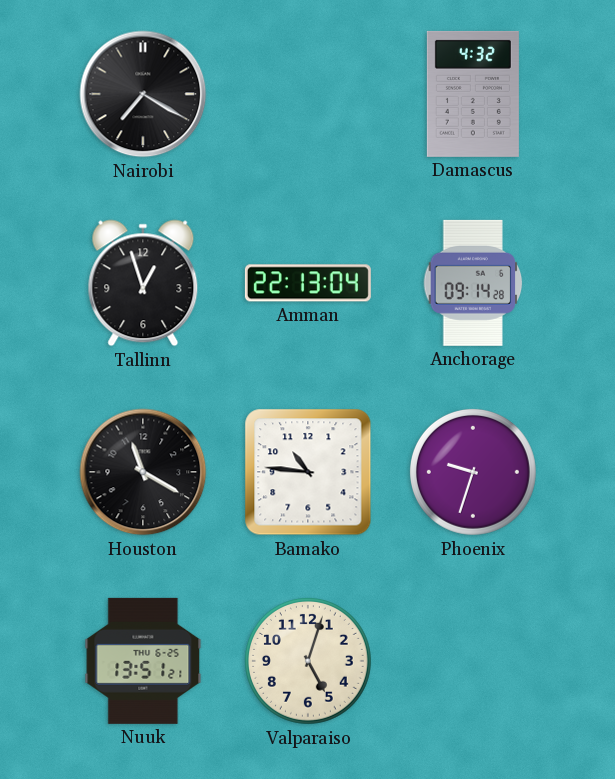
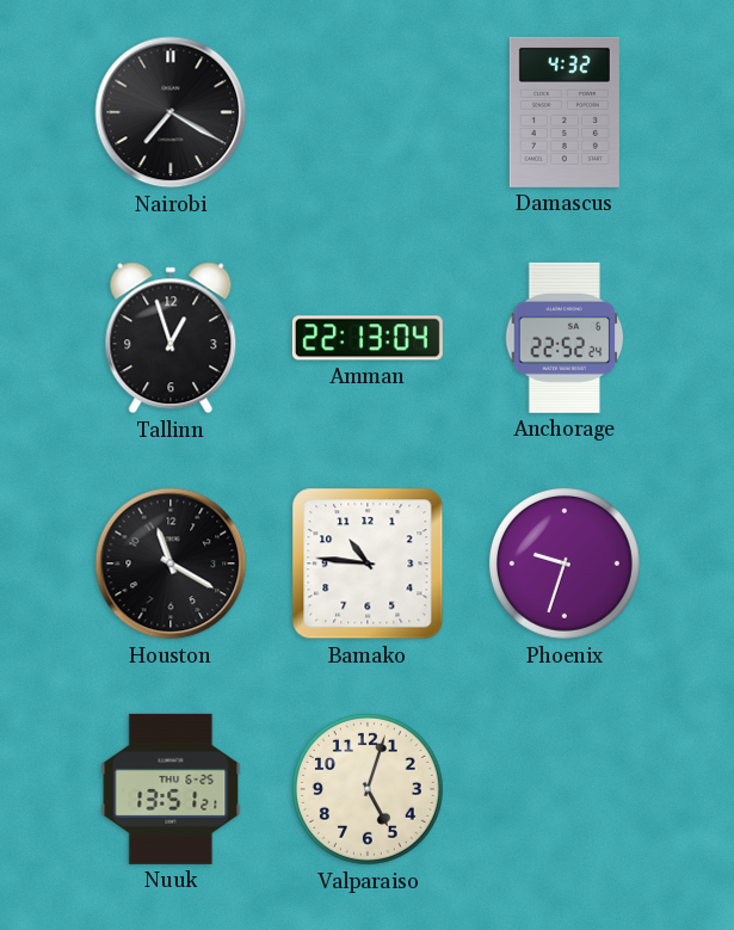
Anchorage: 09:14 -> 22:52 (565, 338)
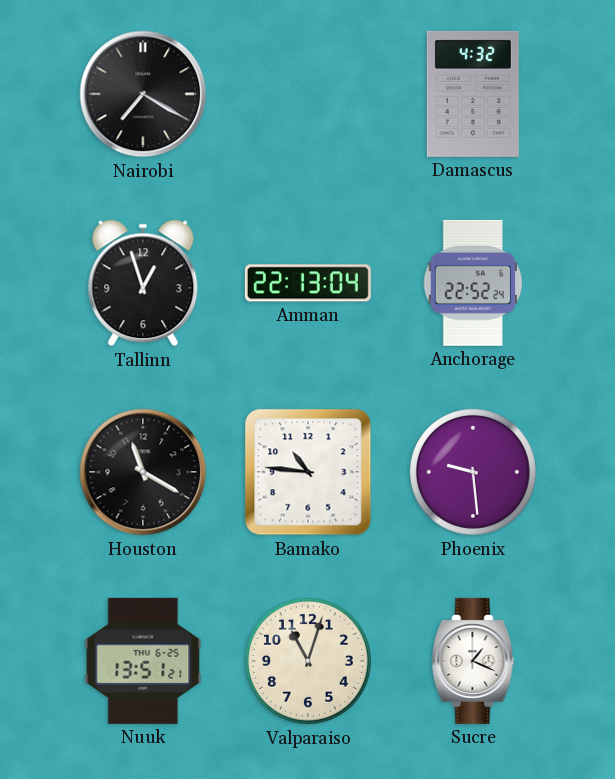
Phoenix: 9:33 -> 9:29 (473, 472)
Valparaiso: 5:03 -> 11:03 (308, 661)
Sucre: none -> 1:19 (473, 661)
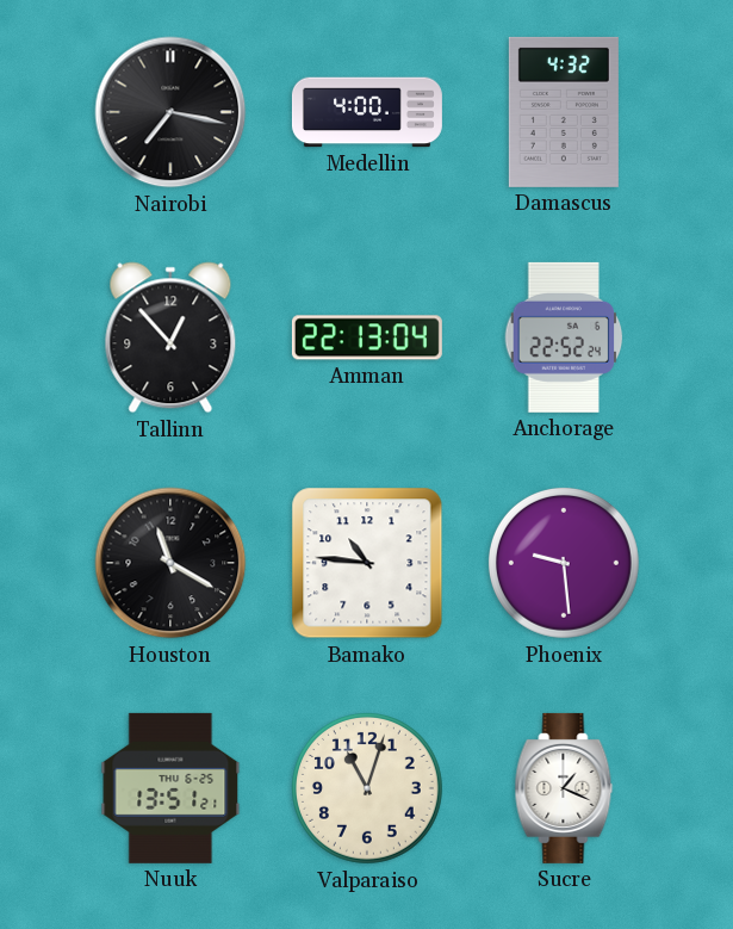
Nairobi: 7:20 -> 7:17 (170, 112)
Medellin: none -> 4:00 (367, 112)
Tallinn: 12:57 -> 12:53 (170, 337)
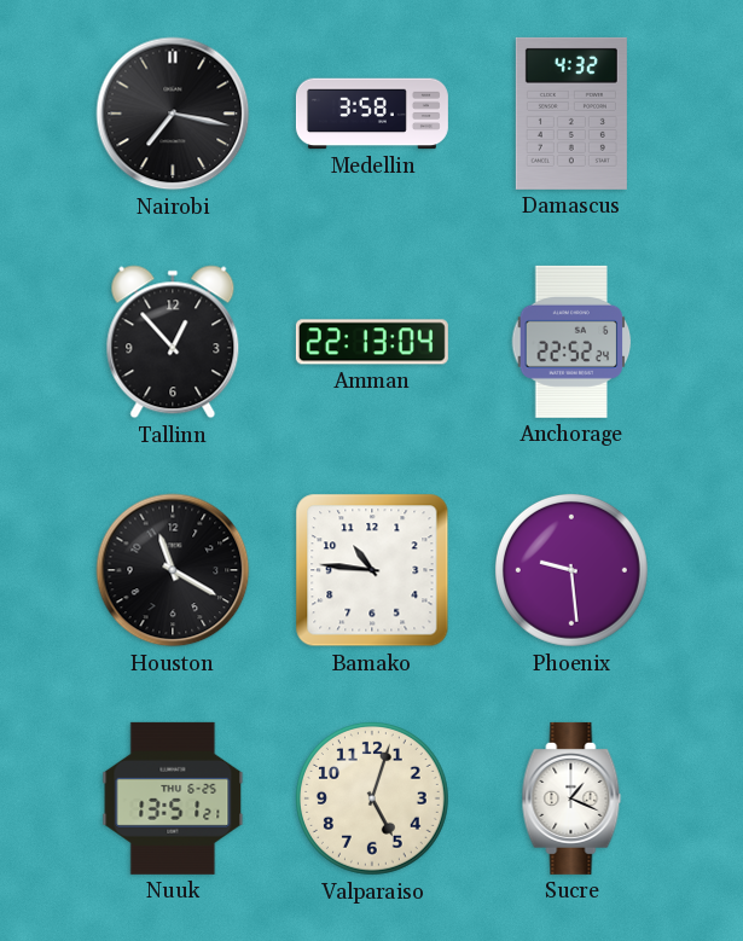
Medellin: 4:00 -> 3:58 (372, 114)
Valparaiso: 11:03 -> 5:03 (372, 798)
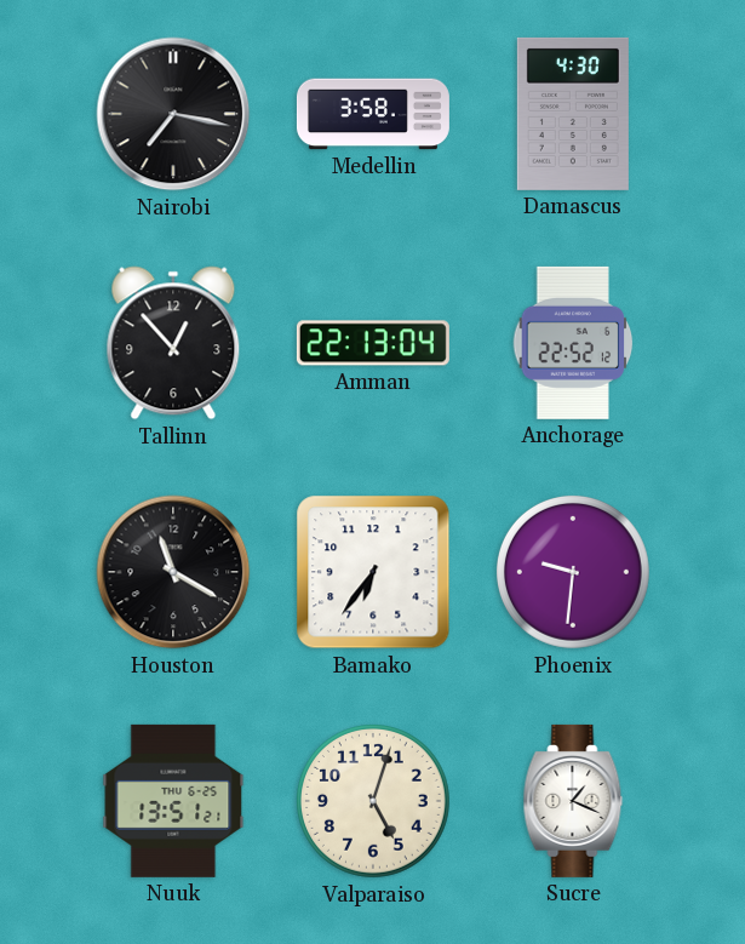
Damascus: 4:32 -> 4:30 (573, 114)
Anchorage: 22:52:24 -> 22:52:12 (573, 343)
Bamako: 10:46 -> 6:36 (373, 572)
Phoenix: 9:29 -> 9:31 (573, 572)
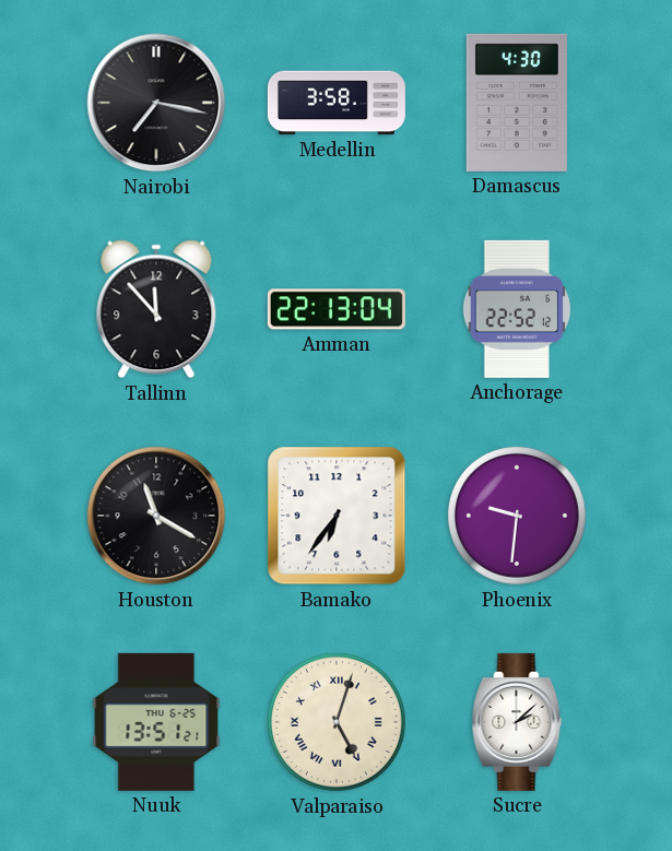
Tallinn: 12:53 -> 11:53 (156, 309)
Valparaiso numerals: Arabic -> Roman (337, 722)
Sucre: 1:19 -> 2:08 (517, 722)
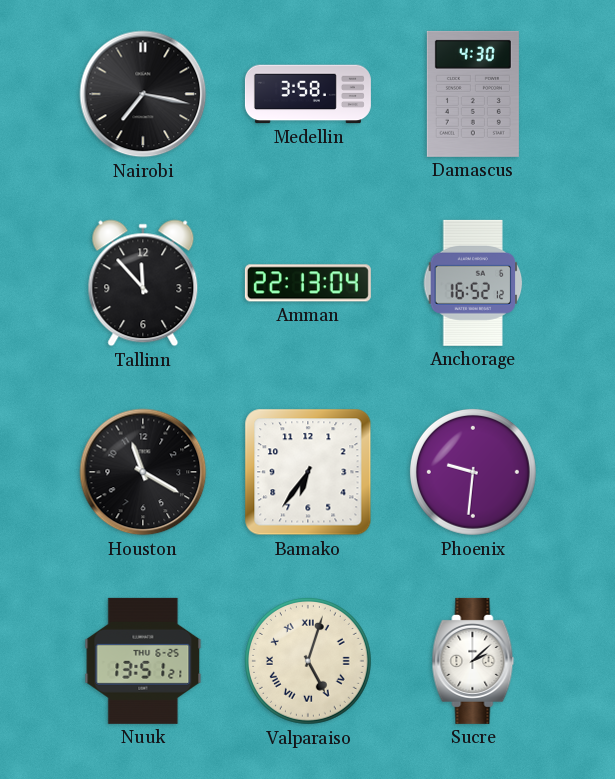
Anchorage: 22:52 -> 16:52 (473, 283)
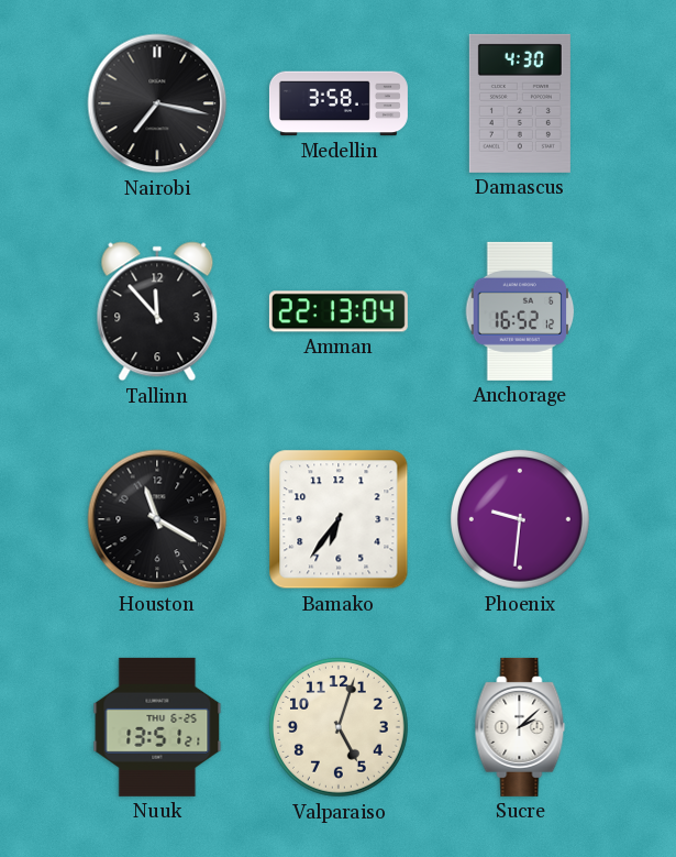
Valparaiso numerals: Roman -> Arabic (339, 727)
